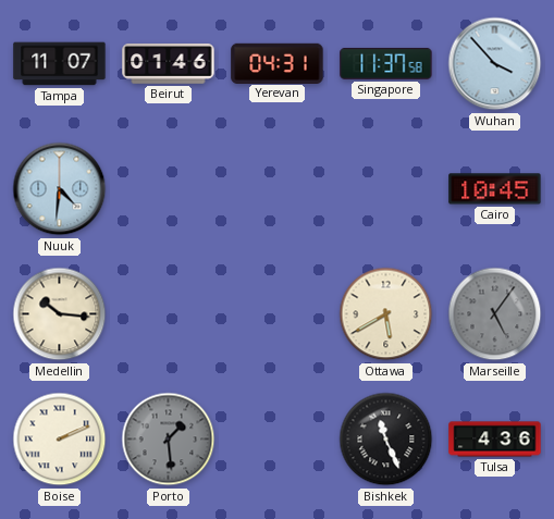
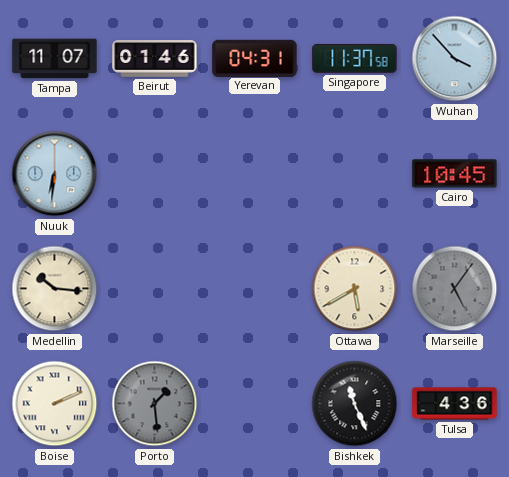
Nuuk: 4:31 -> 6:31 (55, 174)
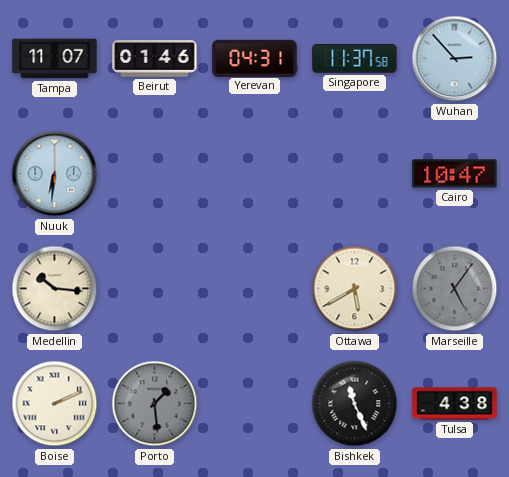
Wuhan: 3:53 -> 2:53 (455, 59)
Cairo: 10:45 -> 10:47 (455, 174)
Tulsa: 4:36 -> 4:38 (455, 404)
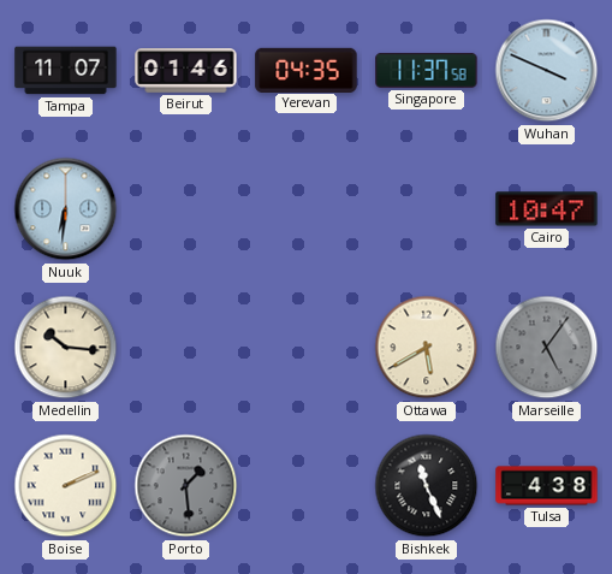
Yerevan: 04:31 -> 04:35 (307, 70)
Wuhan: 2:53 -> 3:49 (547, 71)
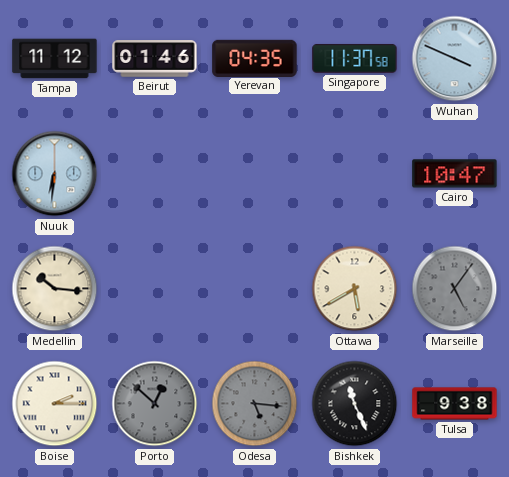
Tampa: 11:07 -> 11:12 (55, 59)
Boise: 2:11 -> 2:15 (55, 404)
Porto: 1:29 -> 12:52 (155, 404)
Odesa: none -> 5:16 (255, 404)
Tulsa: 4:38 -> 9:38 (455, 404)
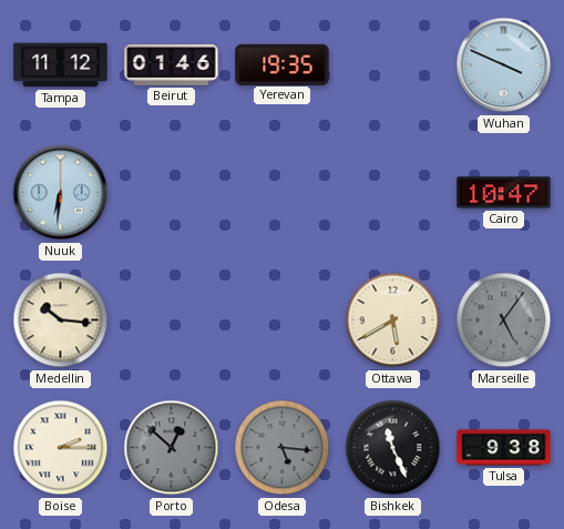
Yerevan: 04:35 -> 19:35 (283, 64)
Singapore: 11:37 -> none (355, 58)
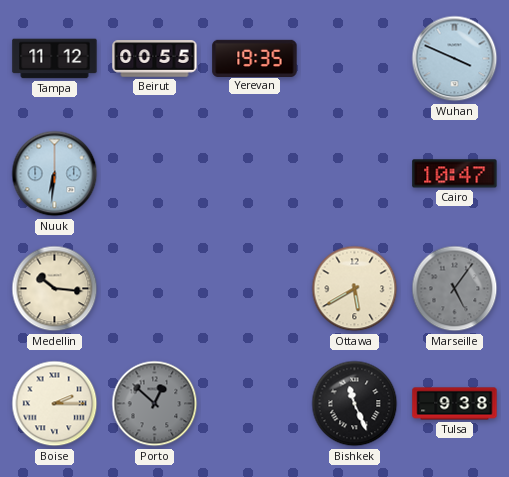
Beirut: 01:46 -> 00:55 (155, 59)
Odesa: 5:16 -> none (283, 448)
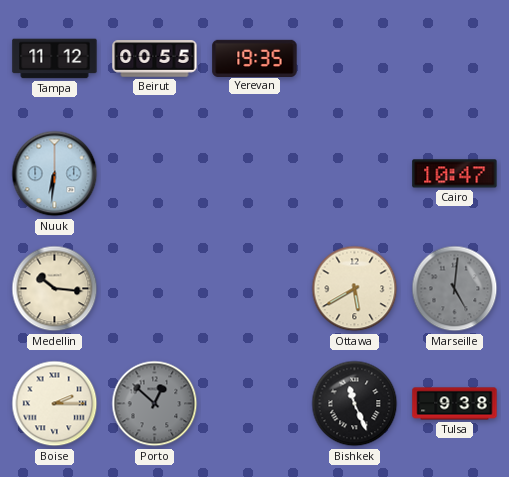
Wuhan: 3:49 -> none (455, 59)
Marseille: 5:06 -> 5:01 (455, 289)
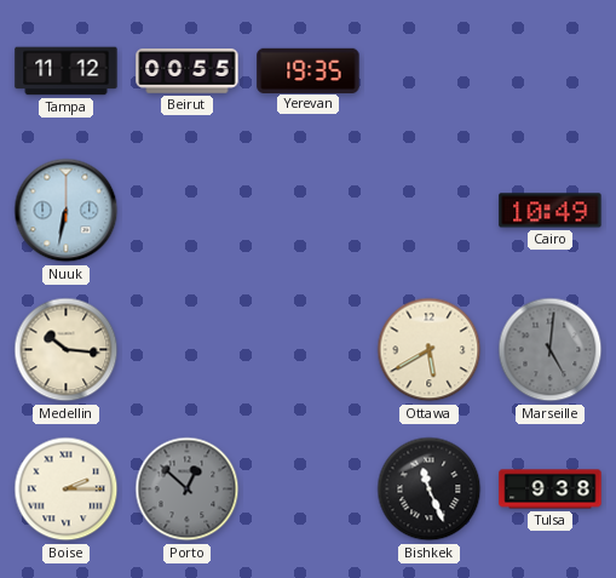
Nuuk: 6:31 -> 6:32 (67, 211)
Cairo: 10:47 -> 10:49 (551, 211)
